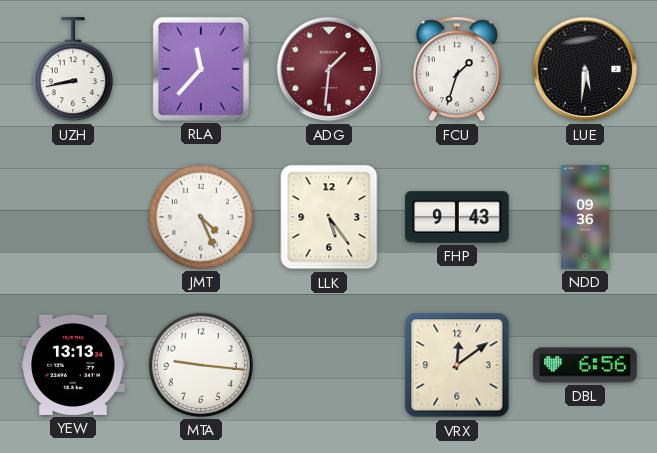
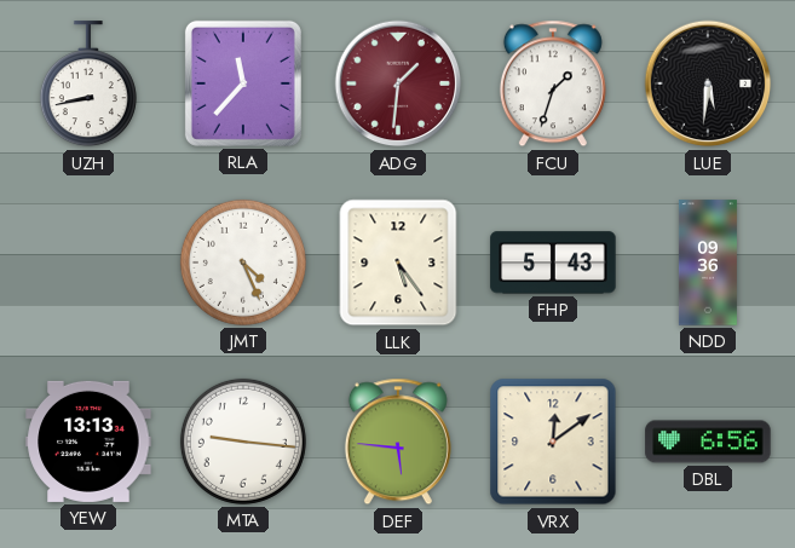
FHP: 9:43 -> 5:43 (553, 263)
DEF: none -> 5:46 (398, 442)
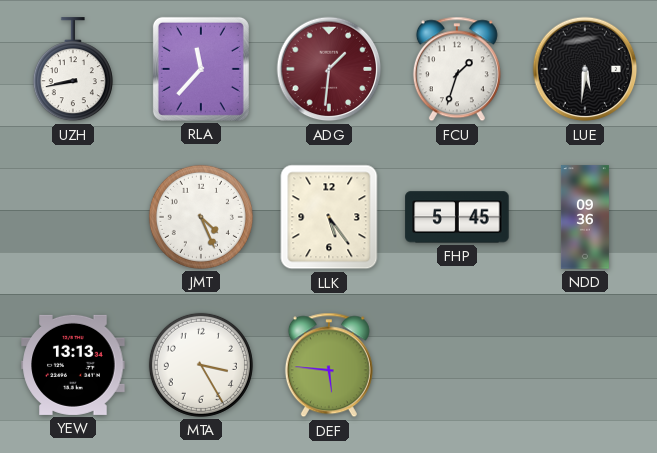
FHP: 5:43 -> 5:45 (457, 217)
MTA: 9:16 -> 3:25 (201, 365)
VRX: 12:09 -> none (553, 442)
DBL: 6:56 -> none (708, 442)
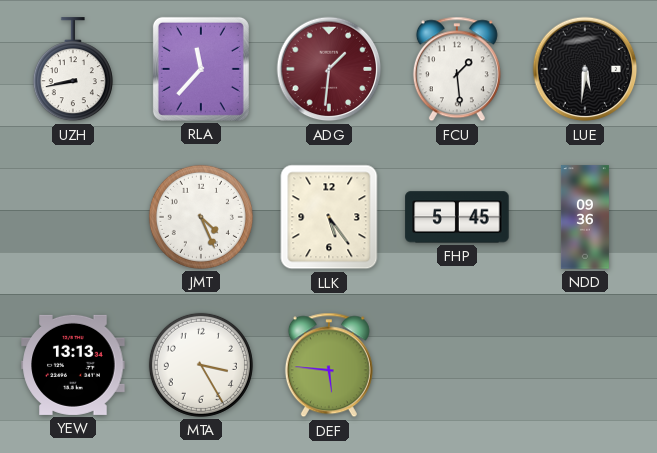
FCU: 1:33 -> 1:29 (457, 69)
